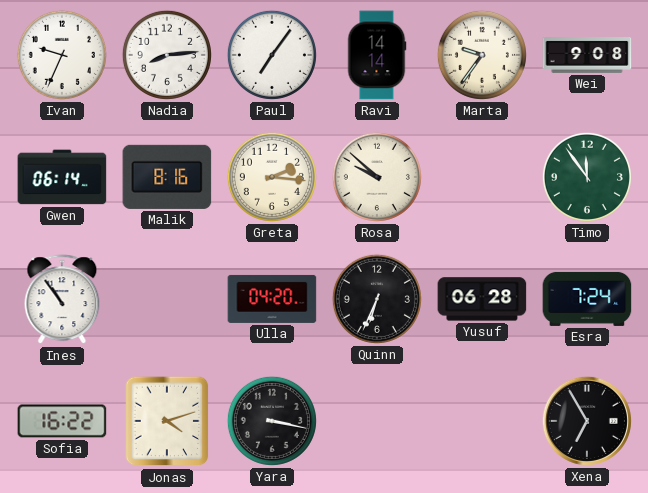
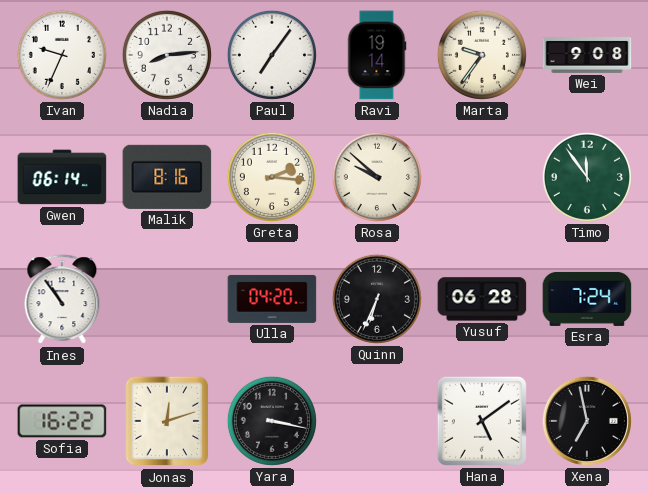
Ravi: 14:14 -> 19:14 (377, 55)
Jonas: 4:12 -> 12:12 (167, 421)
Hana: none -> 5:09 (482, 421)
Xena: 6:55 -> 6:58 (587, 421)
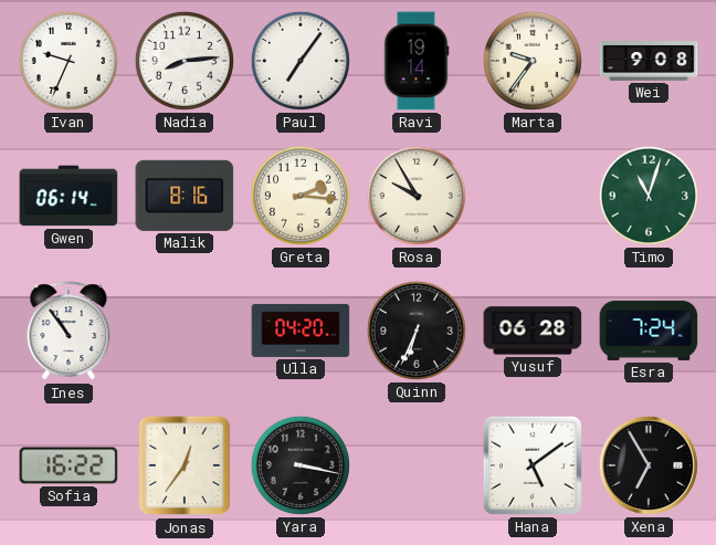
Rosa: 9:52 -> 9:55 (417, 196)
Timo: 11:54 -> 11:03 (649, 196)
Jonas: 12:12 -> 12:36 (185, 465)
Xena: 6:58 -> 6:55 (649, 465)
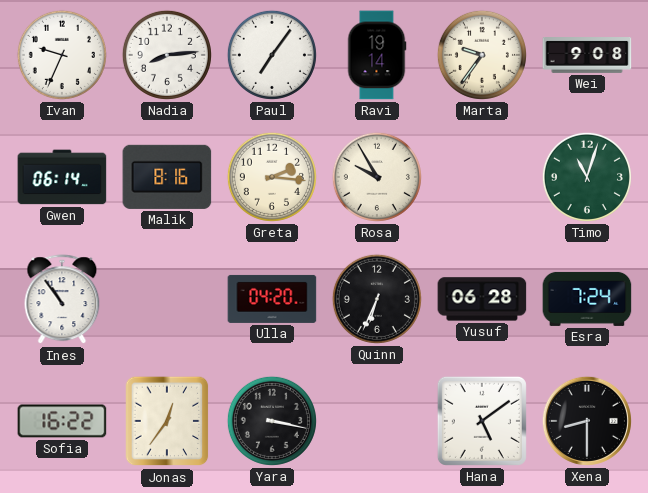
Xena: 6:55 -> 8:30 (587, 421)
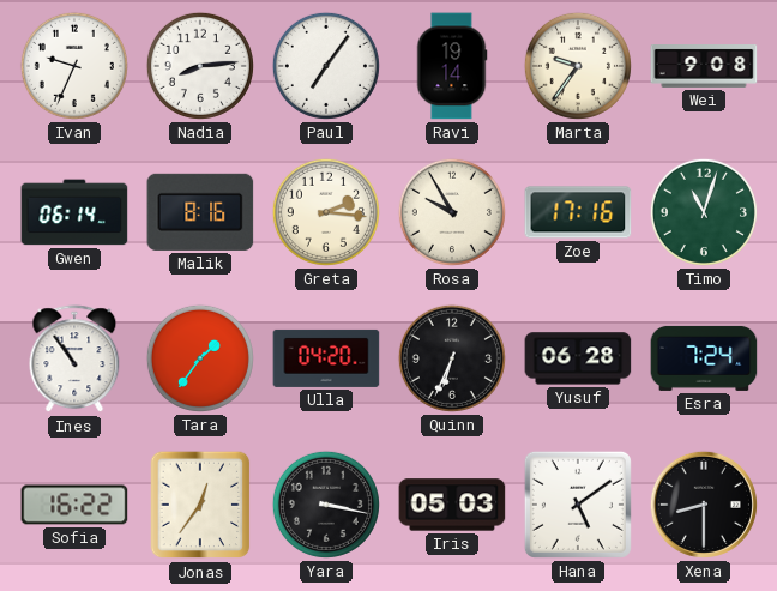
Zoe: none -> 17:16 (578, 212)
Tara: none -> 1:36 (200, 358)
Iris: none -> 05:03 (452, 505)
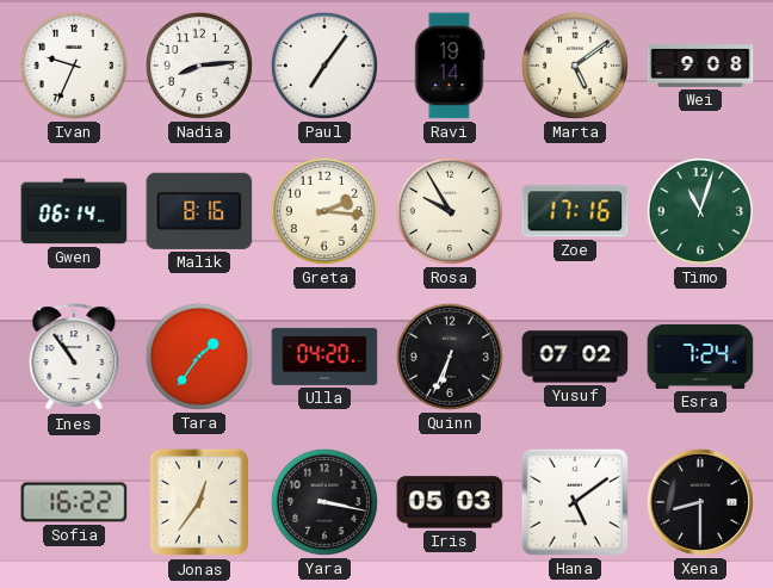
Marta: 9:36 -> 5:09 (575, 66)
Yusuf: 06:28 -> 07:02 (575, 357)
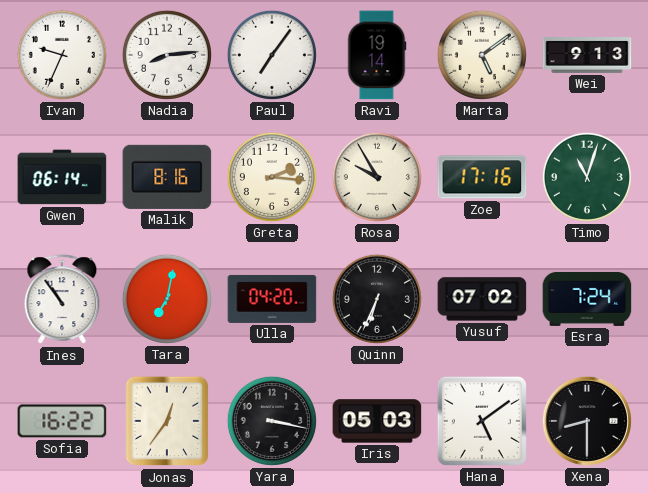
Wei: 9:08 -> 9:13 (587, 56)
Tara: 1:36 -> 7:02 (167, 299)
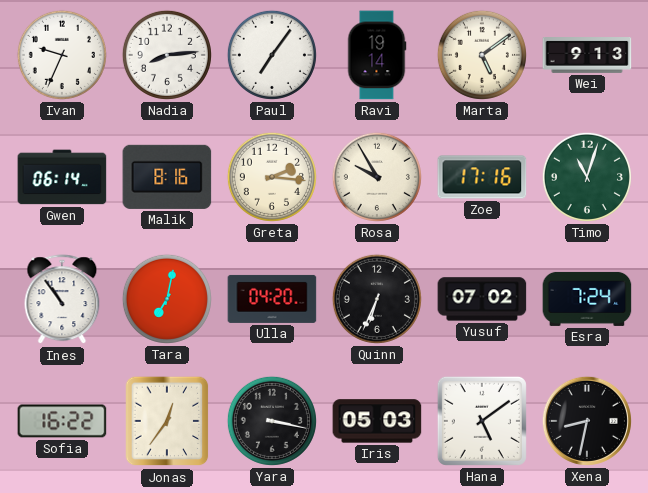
Xena: 8:30 -> 8:32 (587, 421)
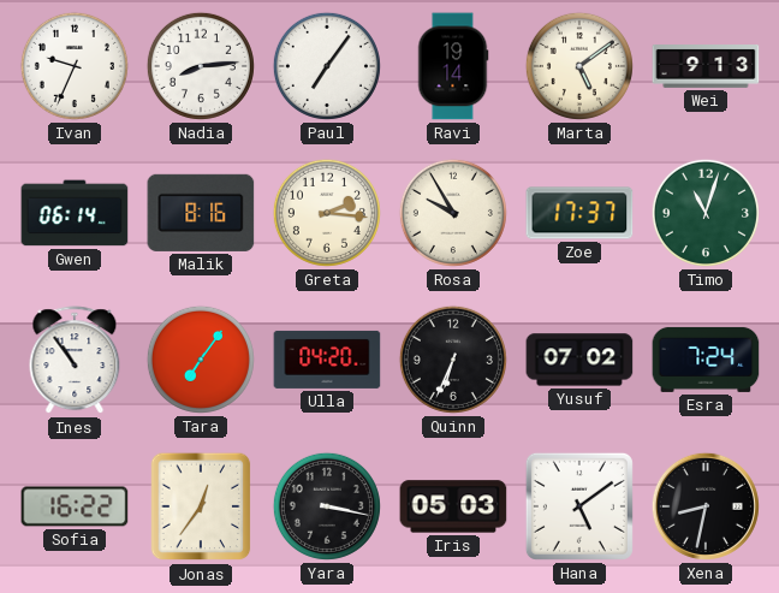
Zoe: 17:16 -> 17:37 (579, 213)
Tara: 7:02 -> 7:06 (201, 360)
